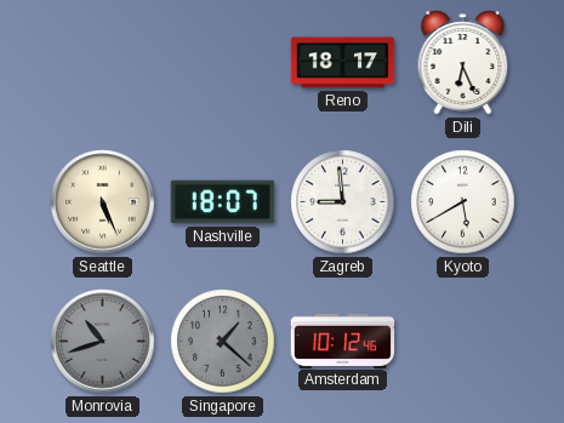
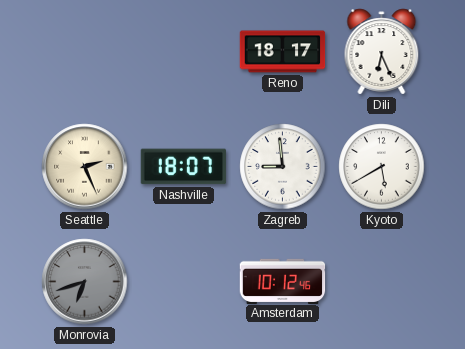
Seattle: 5:26 -> 2:26 (85, 167)
Monrovia: 10:42 -> 6:42 (85, 282)
Singapore: 1:22 -> none (223, 342)
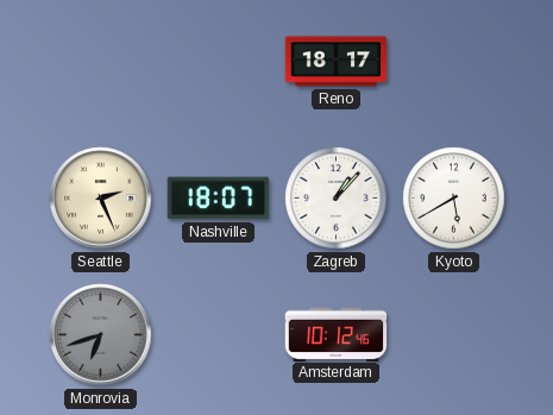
Dili: 6:26 -> none (382, 52)
Zagreb: 8:59 -> 1:07 (337, 199)
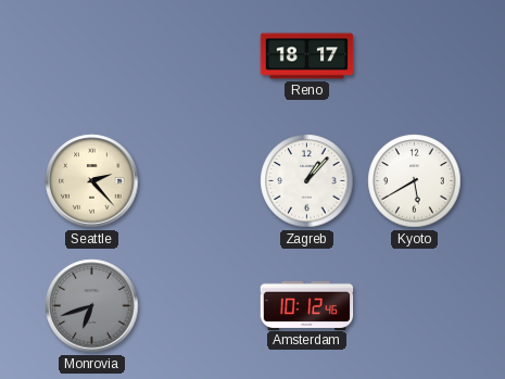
Seattle: 2:26 -> 2:23 (92, 181)
Nashville: 18:07 -> none (219, 199)
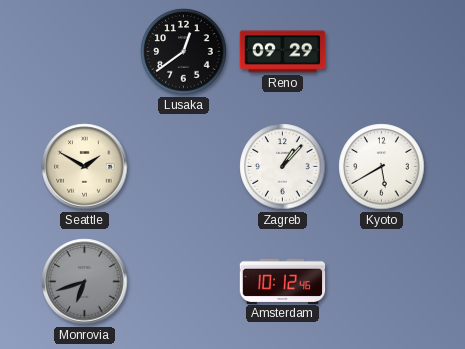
Lusaka: none -> 12:39 (184, 52)
Reno: 18:17 -> 09:29 (283, 52)
Seattle: 2:23 -> 1:50 (85, 167)
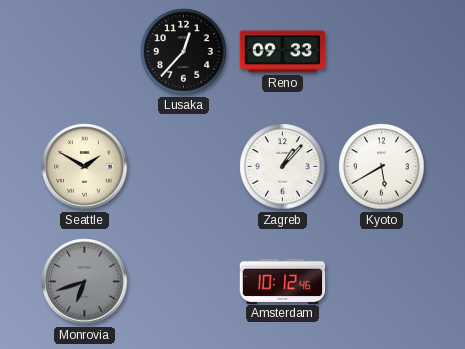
Lusaka: 12:39 -> 12:37 (184, 52)
Reno: 09:29 -> 09:33 (283, 52)
